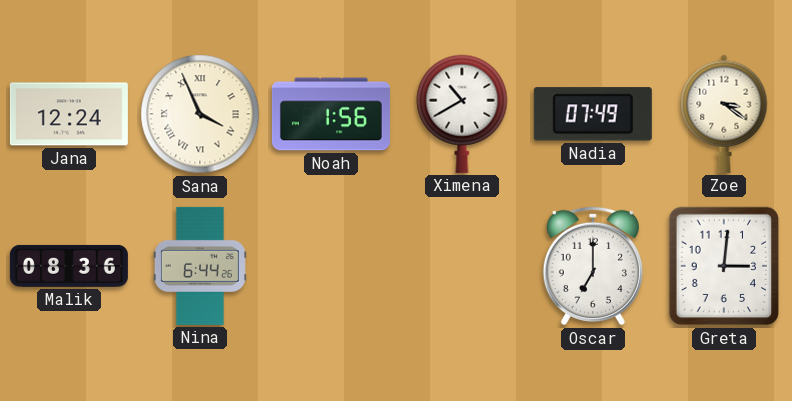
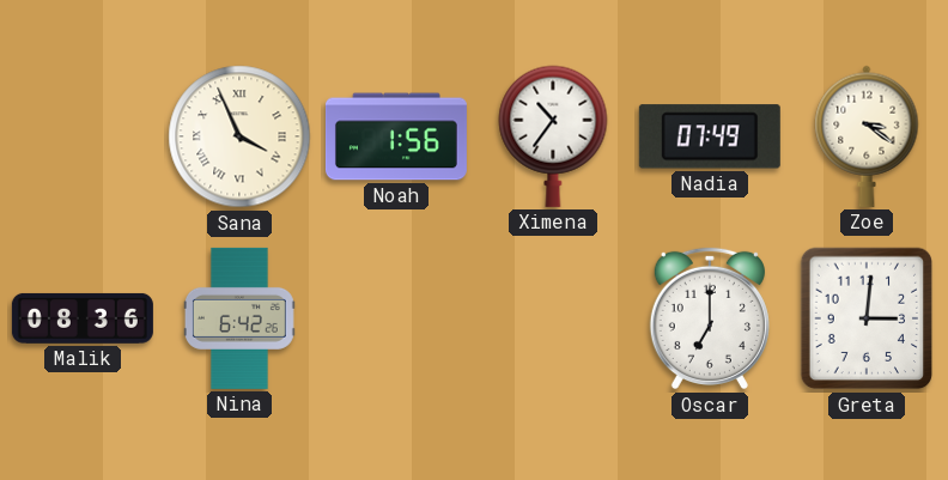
Jana: 12:24 -> none (69, 114)
Ximena: 10:40 -> 10:36 (553, 136)
Nina: 6:44 -> 6:42 (239, 318)
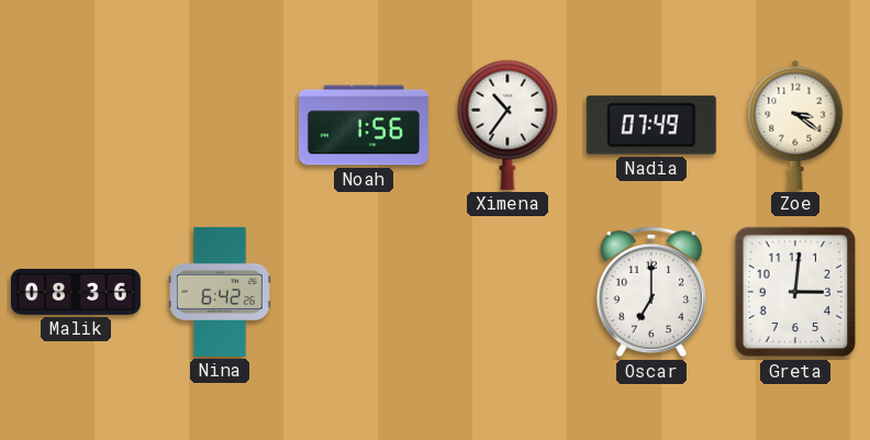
Sana: 3:56 -> none (239, 136)
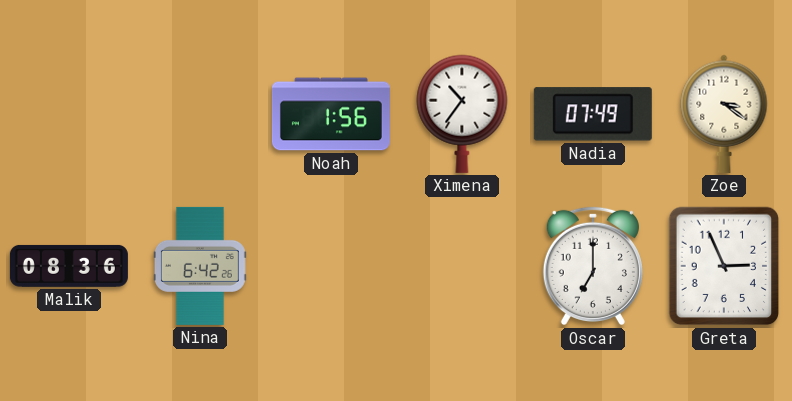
Greta: 3:01 -> 2:56 (724, 266)
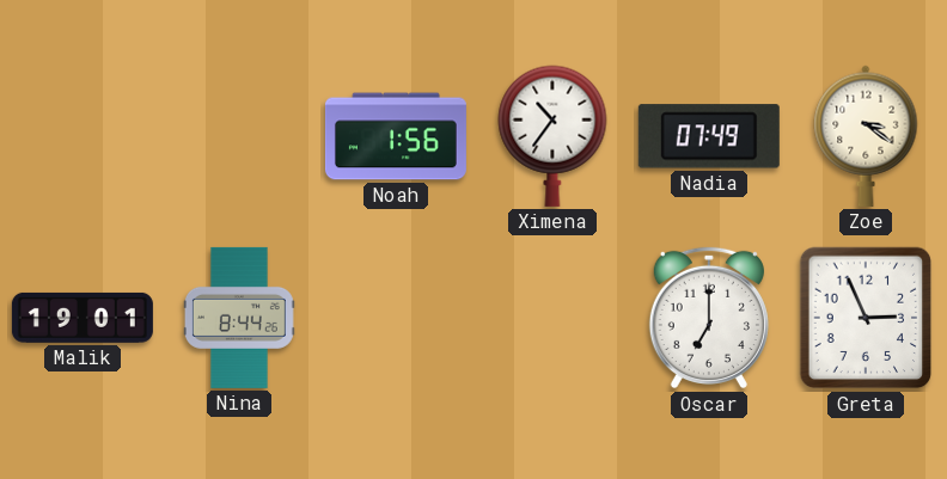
Malik: 08:36 -> 19:01 (83, 318)
Nina: 6:42 -> 8:44 (239, 318)
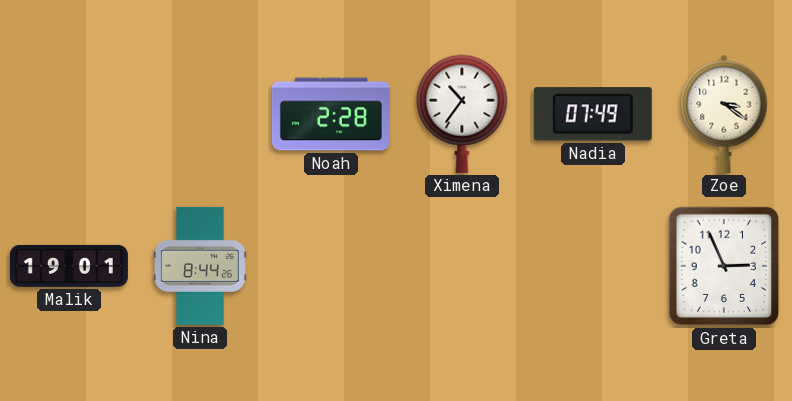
Noah: 1:56 -> 2:28 (331, 114)
Oscar: 7:00 -> none (709, 318)
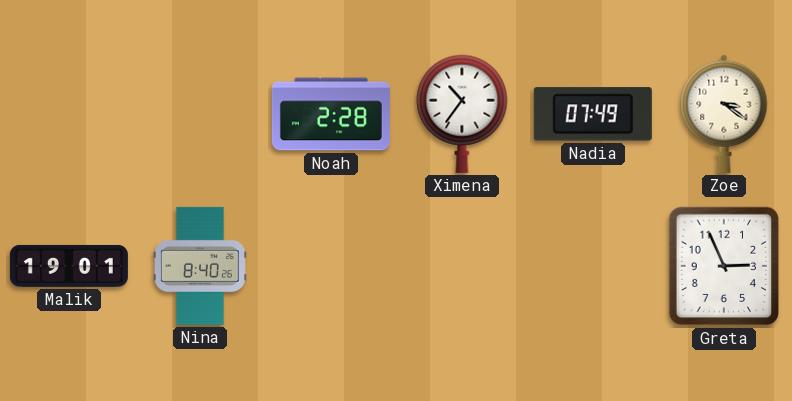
Nina: 8:44 -> 8:40 (200, 266)
